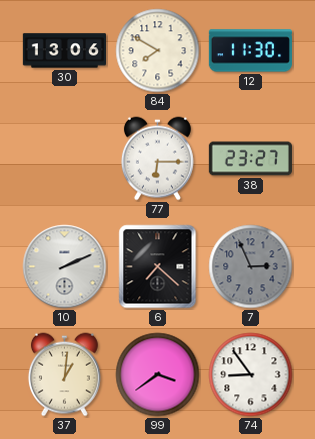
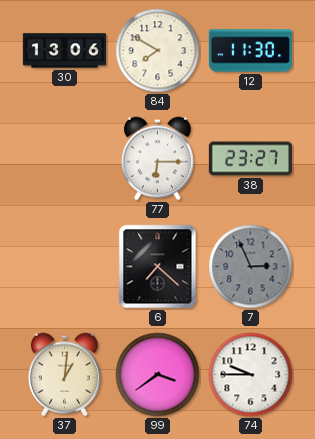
10: 2:11 -> none (65, 267)
74: 8:54 -> 9:45 (251, 375)
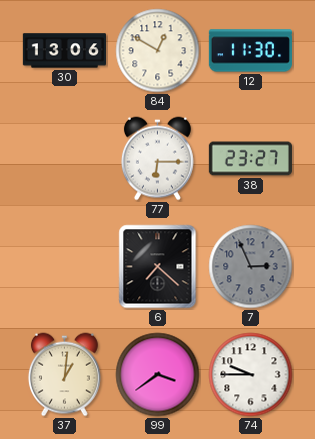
84: 7:50 -> 12:50 (158, 51)
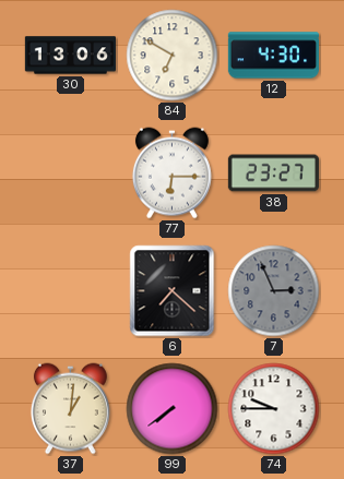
84: 12:50 -> 6:50 (173, 56)
12: 11:30 -> 4:30 (273, 56)
99: 3:39 -> 7:39 (173, 409)
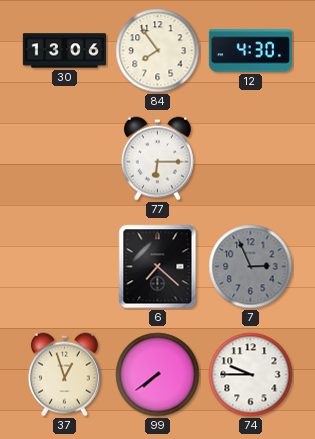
84: 6:50 -> 7:54 (158, 51)
38: 23:27 -> none (273, 173)
37: 1:01 -> 12:57 (64, 375)
